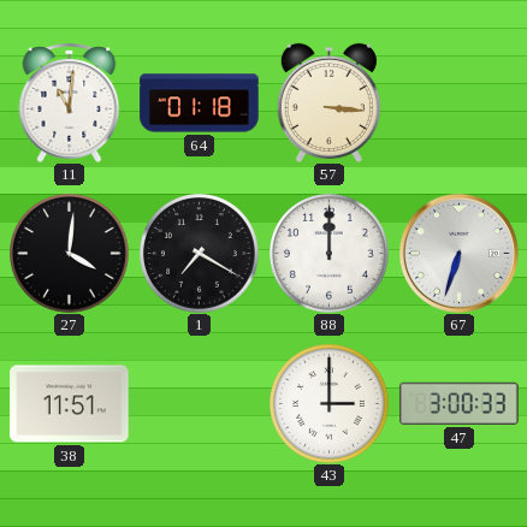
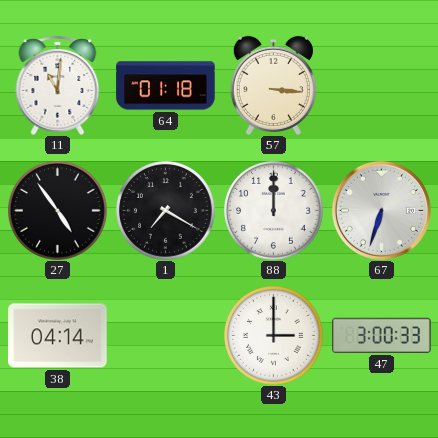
27: 4:01 -> 4:54 (58, 211)
38: 11:51 -> 04:14 (58, 336)
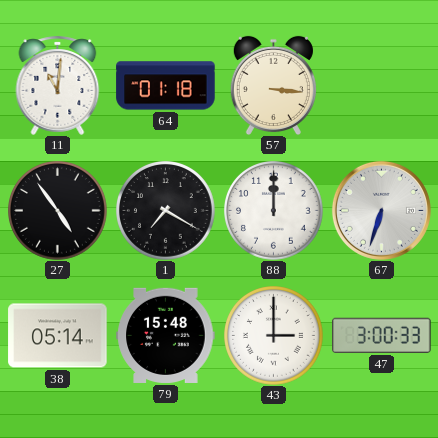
38: 04:14 -> 05:14 (58, 336)
79: none -> 15:48 (166, 335)
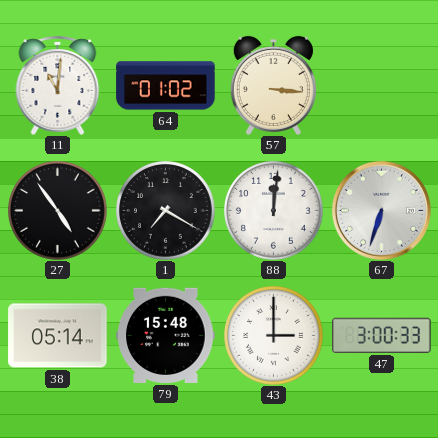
64: 01:18 -> 01:02 (166, 86)
88: 12:00 -> 12:01 (274, 211)
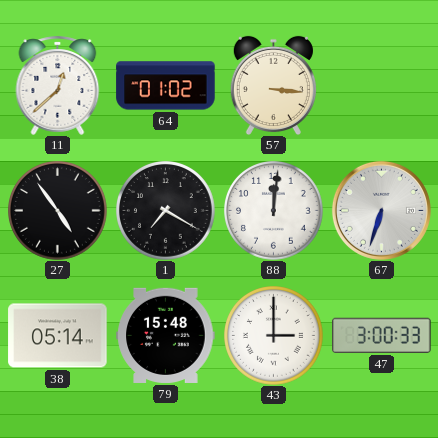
11: 11:01 -> 12:38 (58, 85)
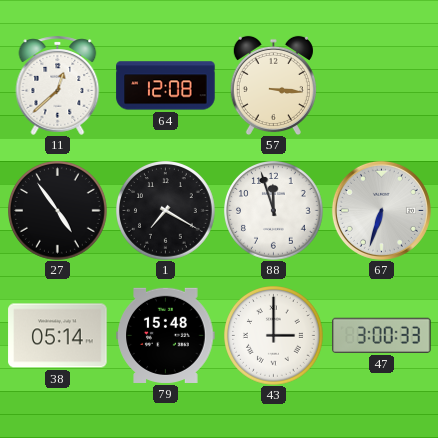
64: 01:02 -> 12:08 (166, 86)
88: 12:01 -> 11:57 (274, 211)
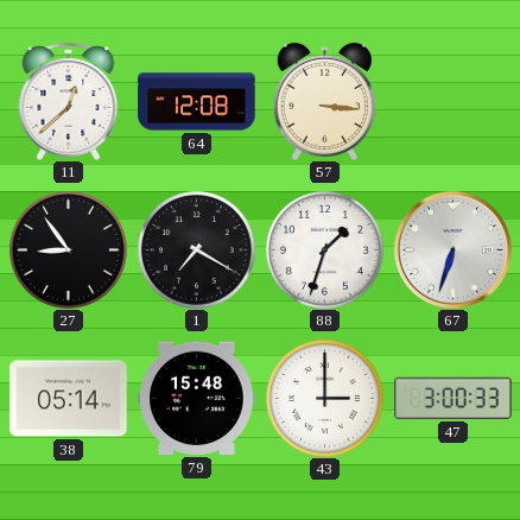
27: 4:54 -> 8:54 (69, 251)
88: 11:57 -> 1:33 (325, 251)
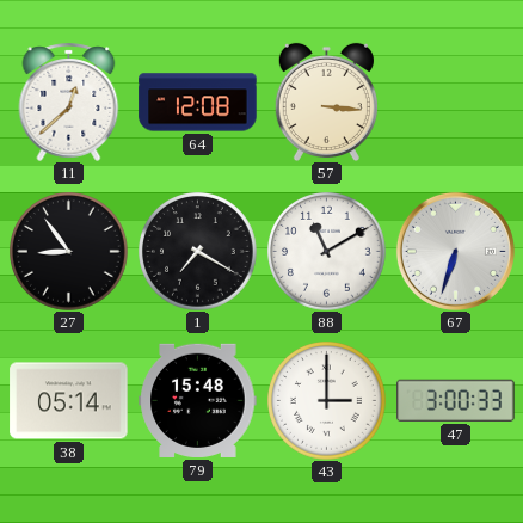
88: 1:33 -> 11:10 (327, 252)
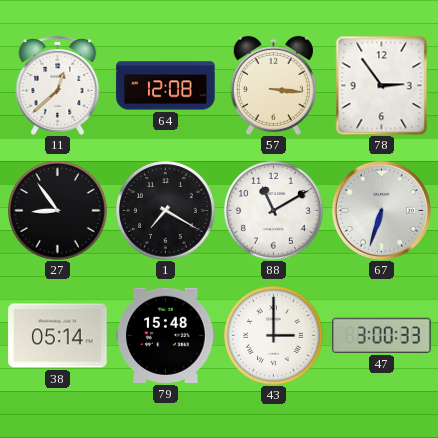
78: none -> 2:54 (382, 85)
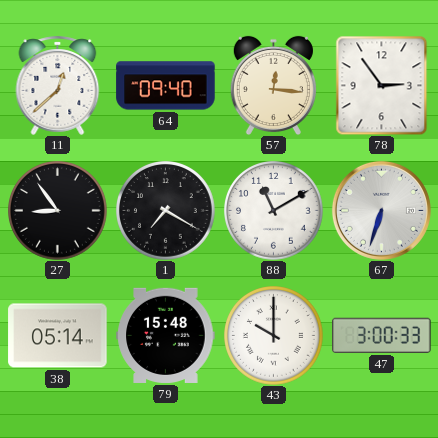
64: 12:08 -> 09:40 (166, 86)
57: 3:16 -> 12:16 (273, 85)
43: 3:00 -> 10:00 (274, 336)
